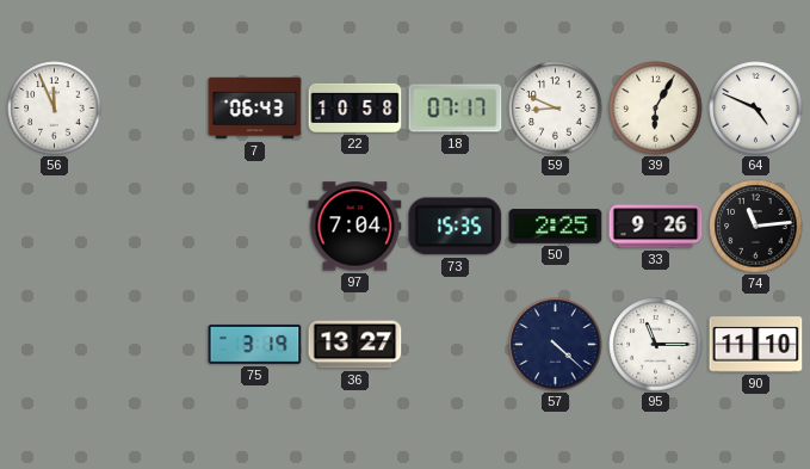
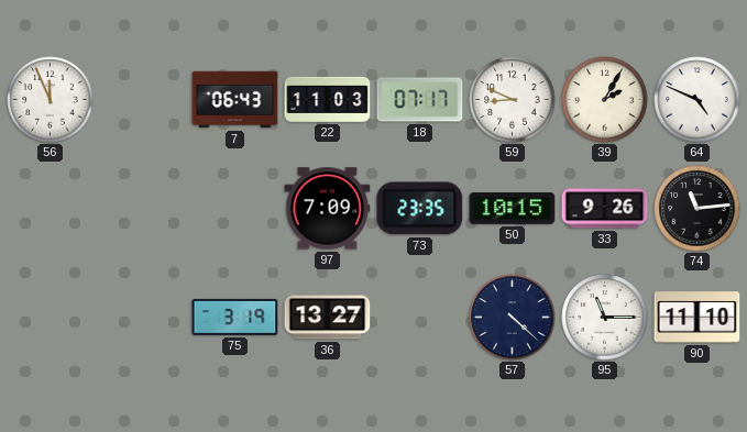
22: 10:58 -> 11:03 (328, 99)
39: 6:05 -> 2:05 (605, 100)
97: 7:04 -> 7:09 (328, 209)
73: 15:35 -> 23:35 (420, 209)
50: 2:25 -> 10:15 (513, 209)
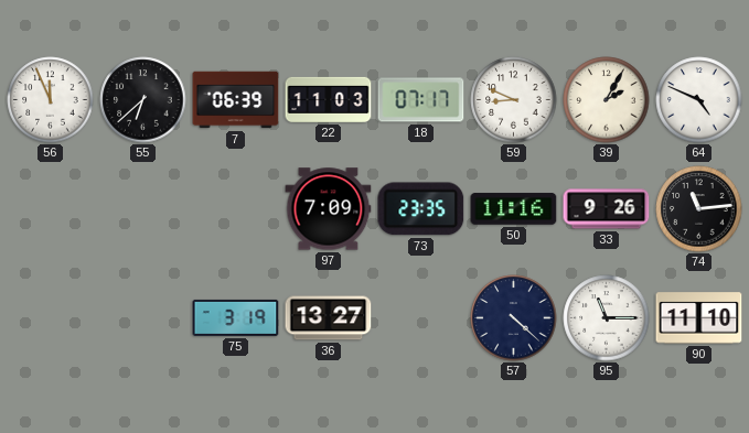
55: none -> 6:38 (143, 100)
7: 06:43 -> 06:39 (236, 100)
50: 10:15 -> 11:16 (514, 209)
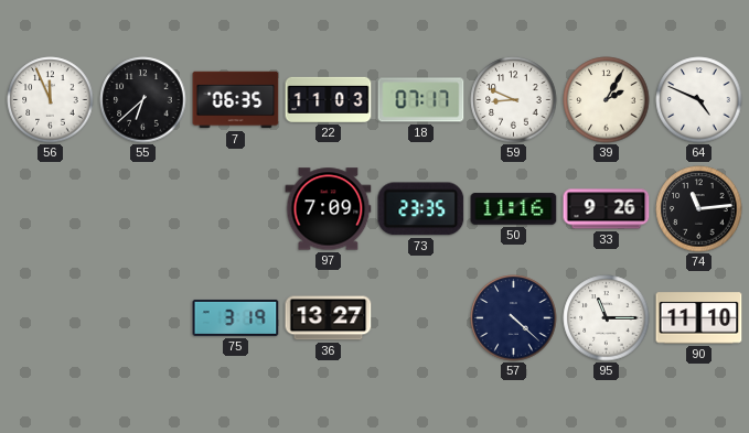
7: 06:39 -> 06:35 (236, 100)
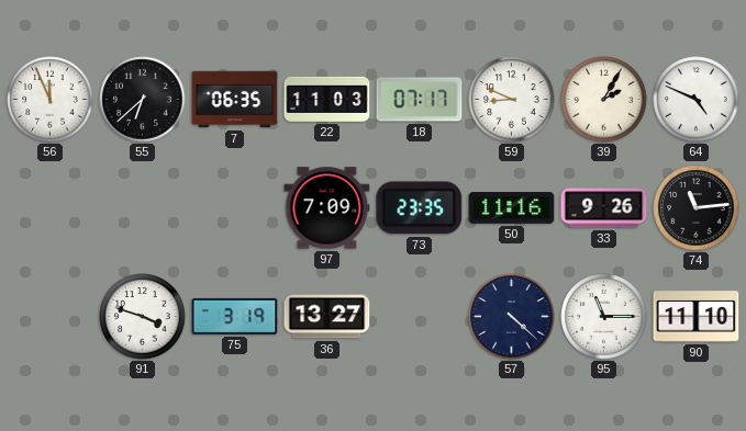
91: none -> 3:48 (143, 317)
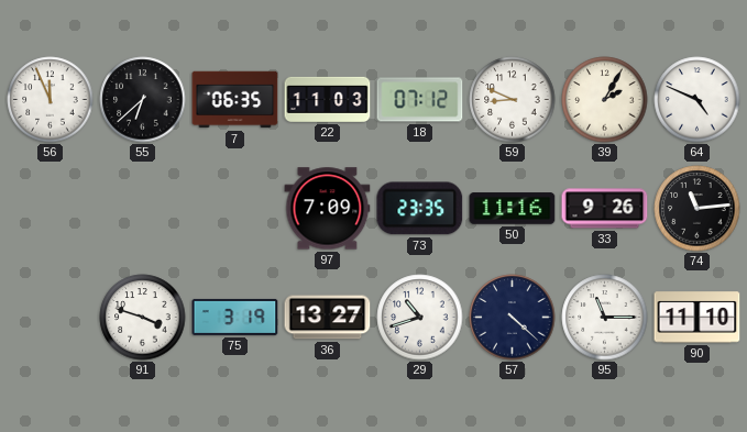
18: 07:17 -> 07:12 (420, 100)
29: none -> 10:42 (420, 318)
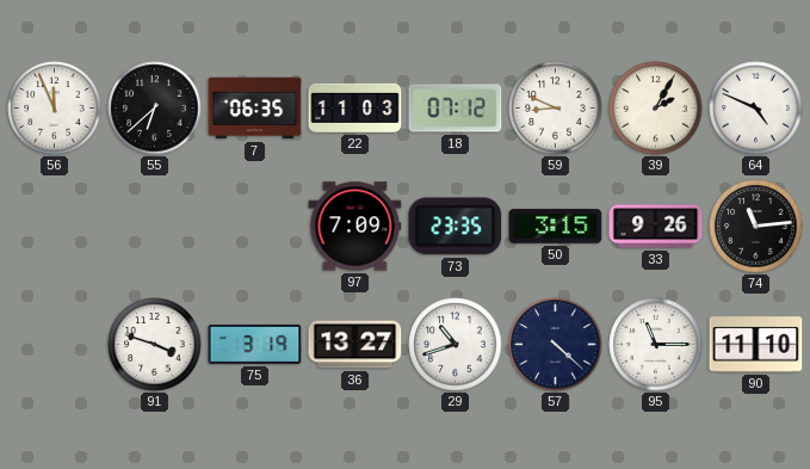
50: 11:16 -> 3:15 (556, 227)
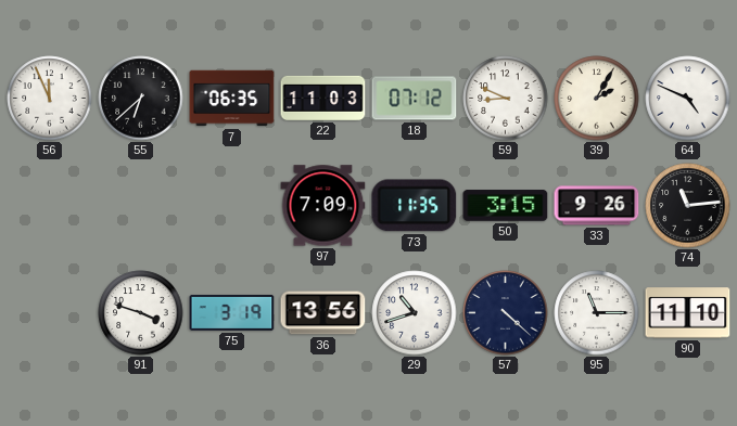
73: 23:35 -> 11:35 (415, 206)
36: 13:27 -> 13:56 (323, 313)
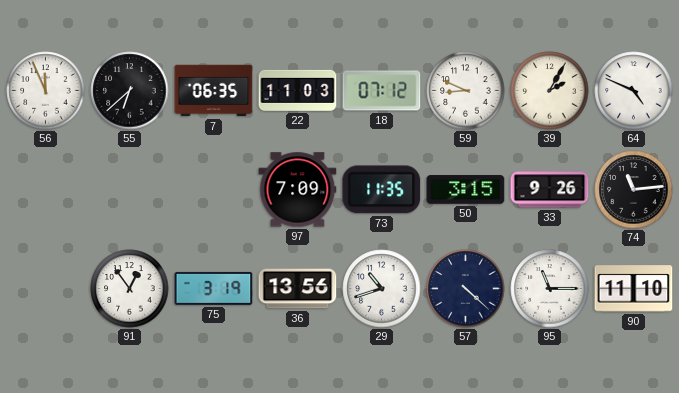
91: 3:48 -> 12:54 (130, 289)
